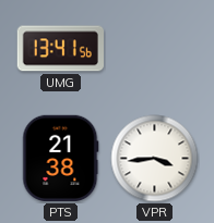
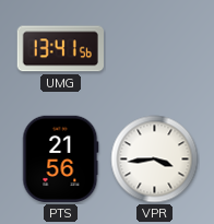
PTS: 21:38 -> 21:56 (61, 160)
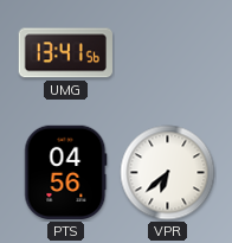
PTS: 21:56 -> 04:56 (66, 173)
VPR: 3:44 -> 6:38 (168, 173)
